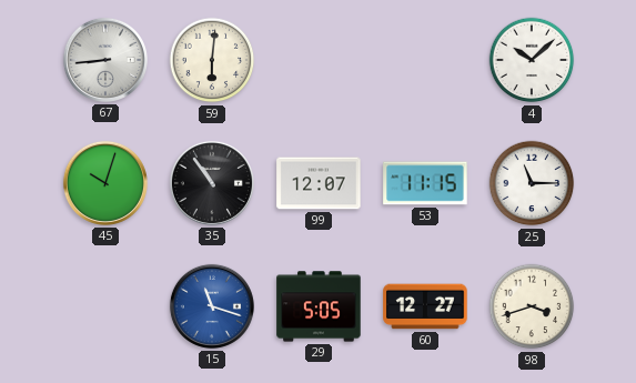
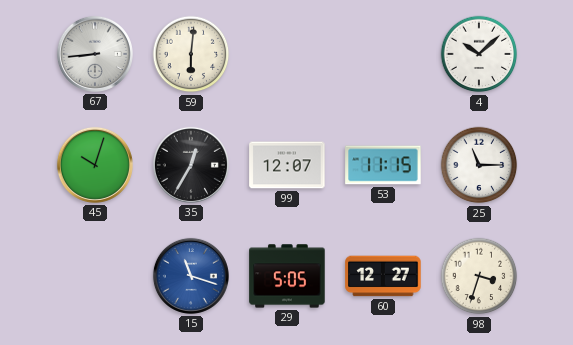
35: 10:54 -> 12:35 (191, 165)
98: 3:42 -> 3:33 (479, 276)
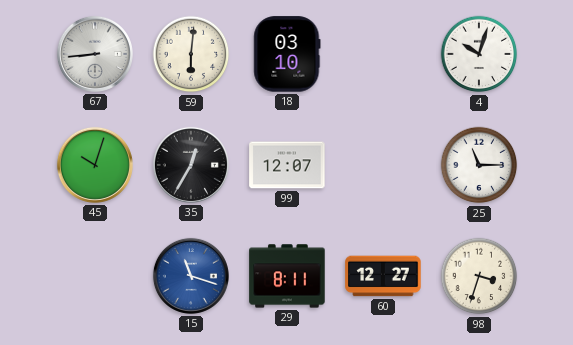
18: none -> 03:10 (287, 54)
4: 10:08 -> 10:03 (479, 54)
53: 11:15 -> none (383, 165)
29: 5:05 -> 8:11 (287, 276)
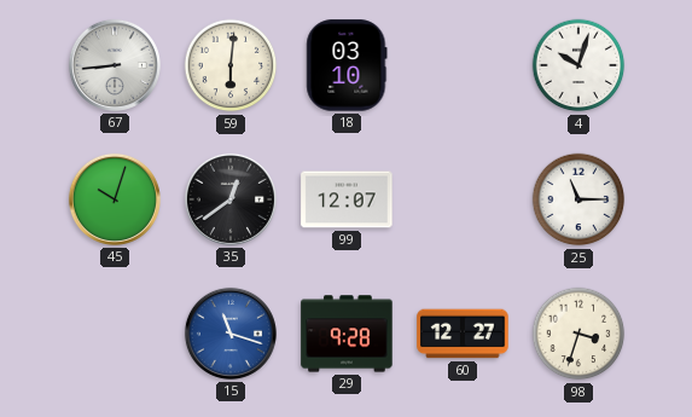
35: 12:35 -> 12:39 (231, 199)
29: 8:11 -> 9:28 (347, 334)
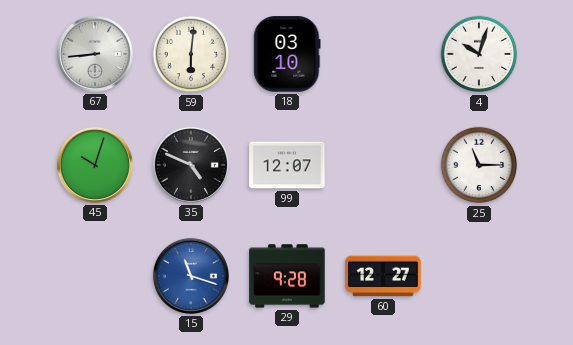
35: 12:39 -> 4:49 (191, 165)
98: 3:33 -> none (578, 334)
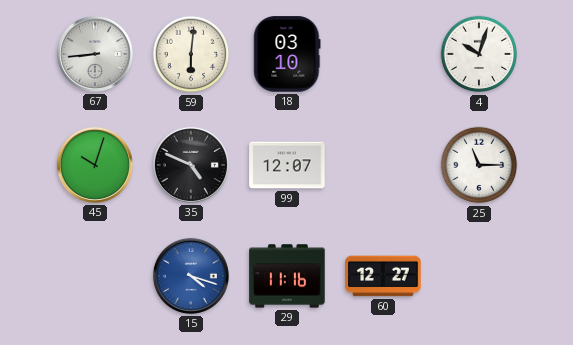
15: 11:18 -> 4:18 (191, 276)
29: 9:28 -> 11:16 (287, 276)
